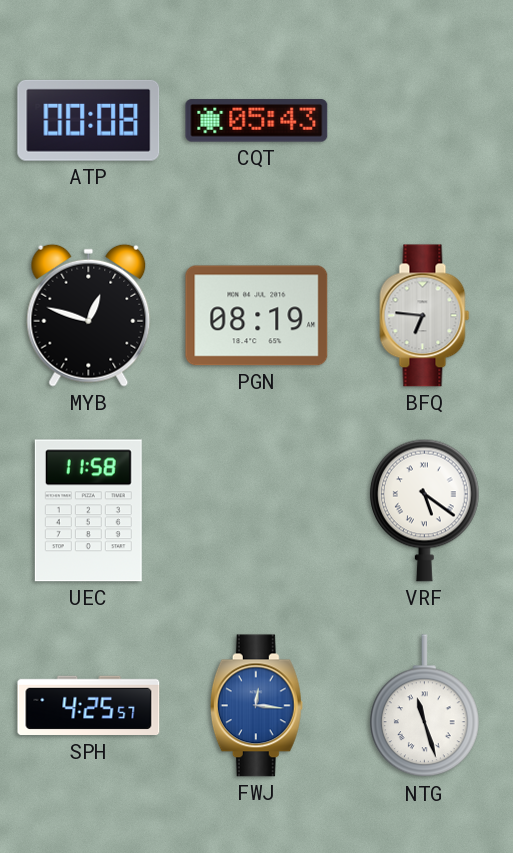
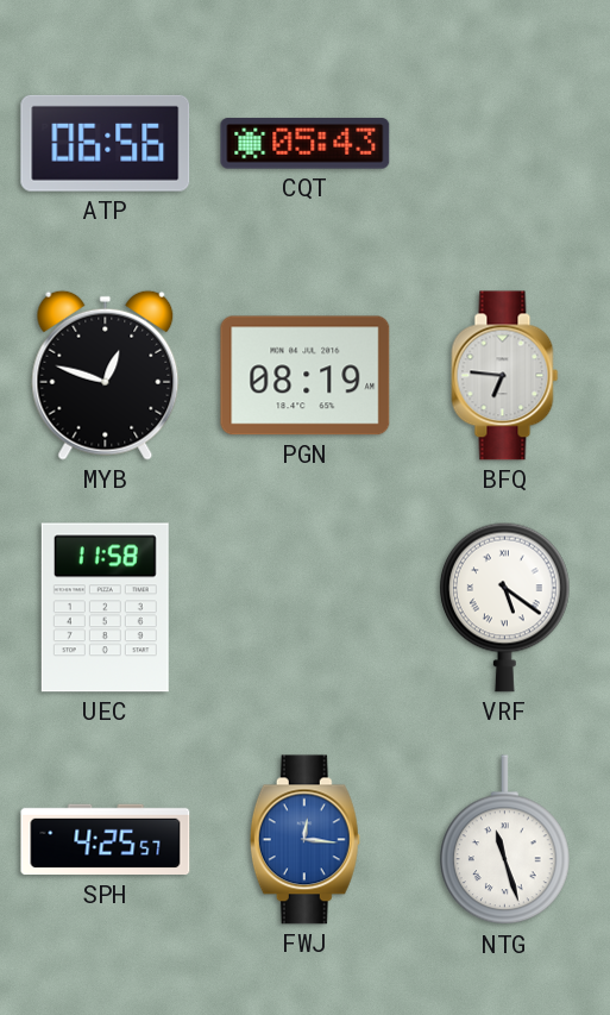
ATP: 00:08 -> 06:56 (106, 143)
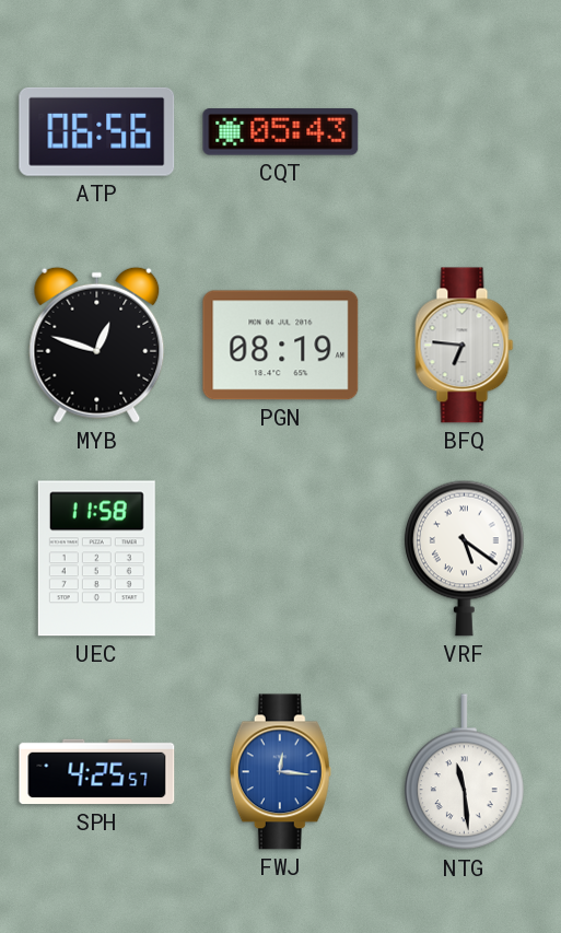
NTG: 11:27 -> 11:29 (465, 772)
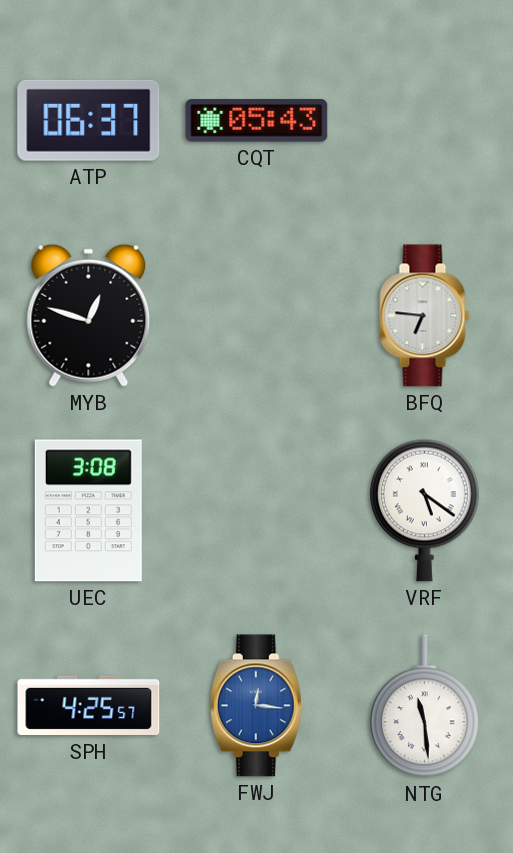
ATP: 06:56 -> 06:37 (89, 120)
PGN: 08:19 -> none (281, 346)
UEC: 11:58 -> 3:08 (88, 511)
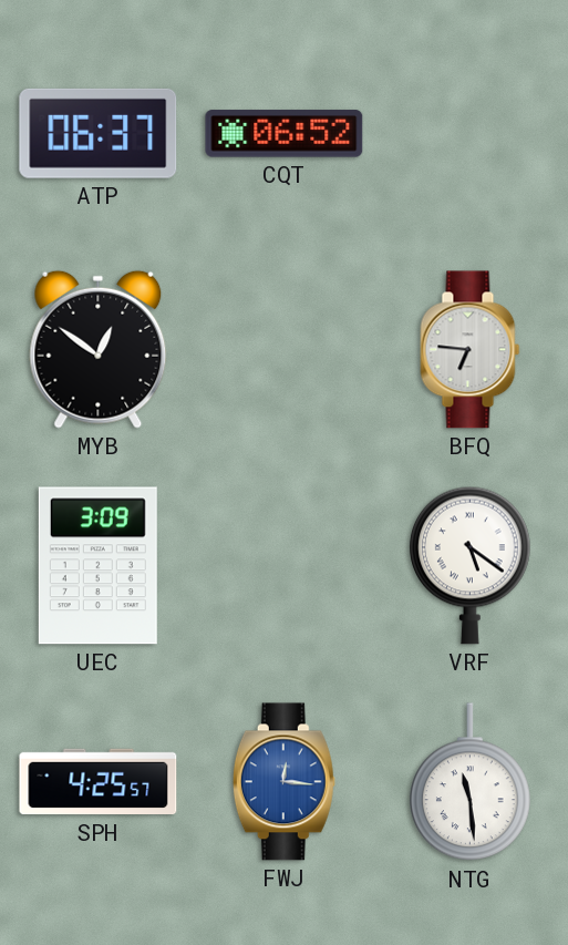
CQT: 05:43 -> 06:52 (285, 134)
MYB: 12:48 -> 12:51 (99, 349)
UEC: 3:08 -> 3:09 (97, 566)
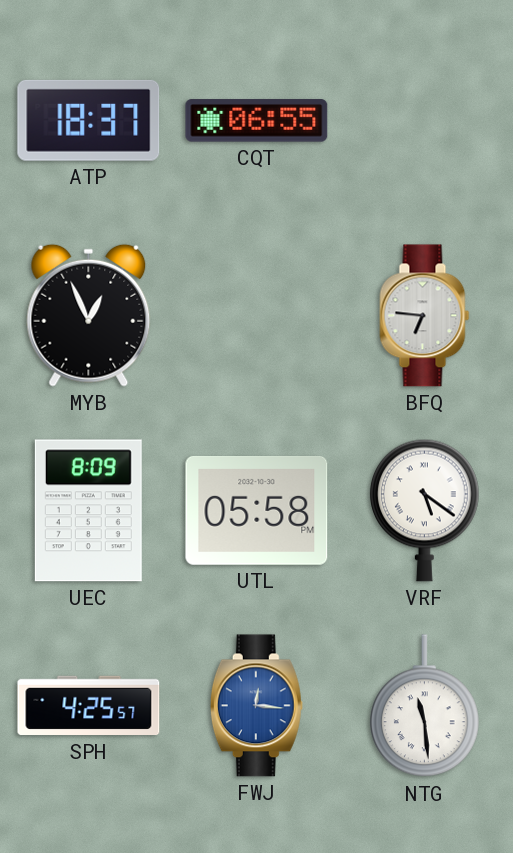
ATP: 06:37 -> 18:37 (89, 120)
CQT: 06:52 -> 06:55 (257, 121)
MYB: 12:51 -> 12:56 (89, 315)
UEC: 3:09 -> 8:09 (88, 511)
UTL: none -> 05:58 (257, 510)
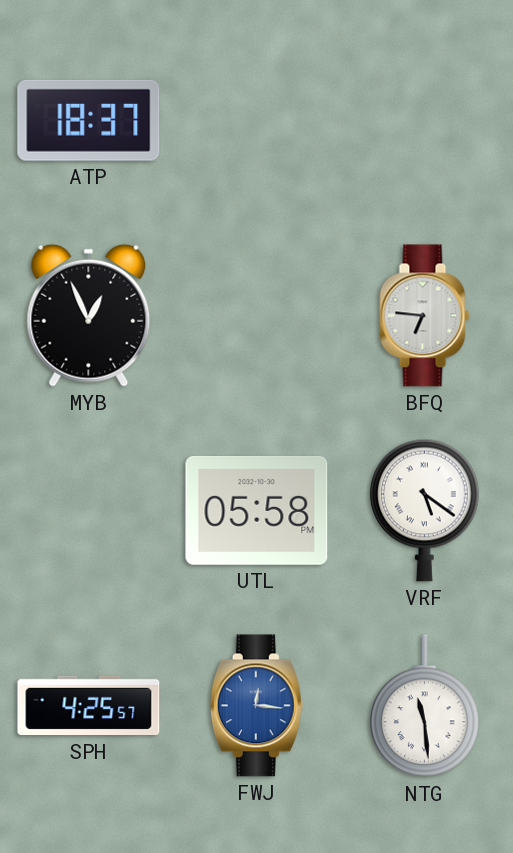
CQT: 06:55 -> none (257, 121)
UEC: 8:09 -> none (88, 511)
